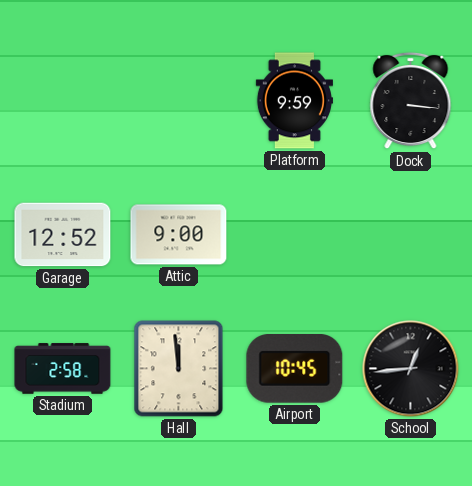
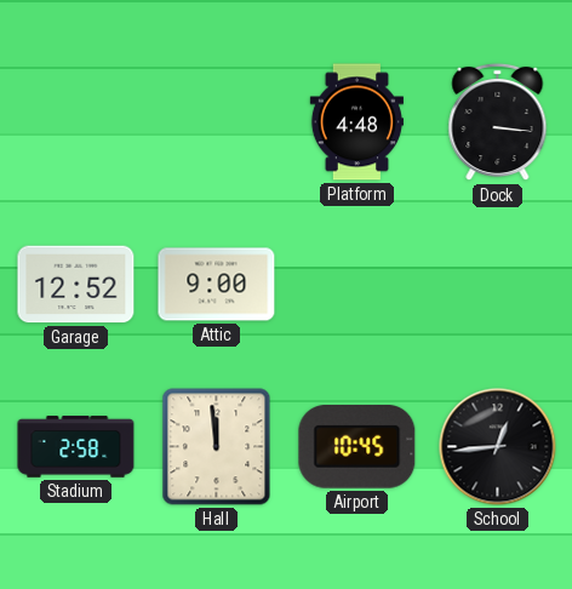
Platform: 9:59 -> 4:48 (356, 122)
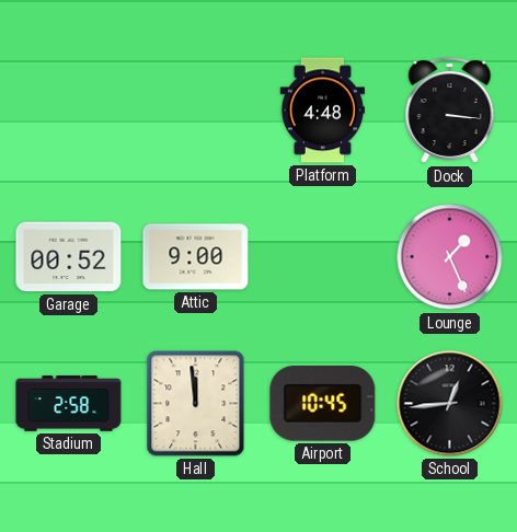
Garage: 12:52 -> 00:52 (69, 257)
Lounge: none -> 1:26 (450, 257)
